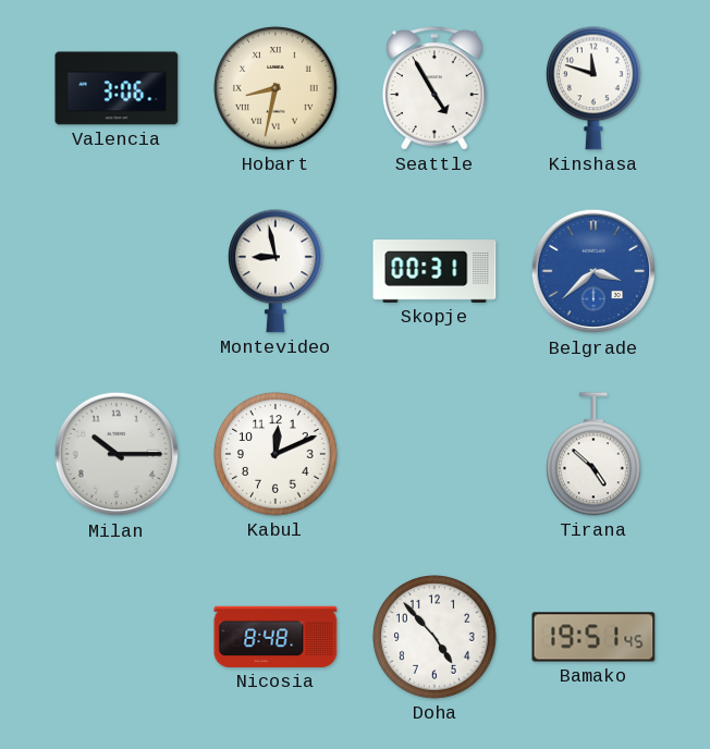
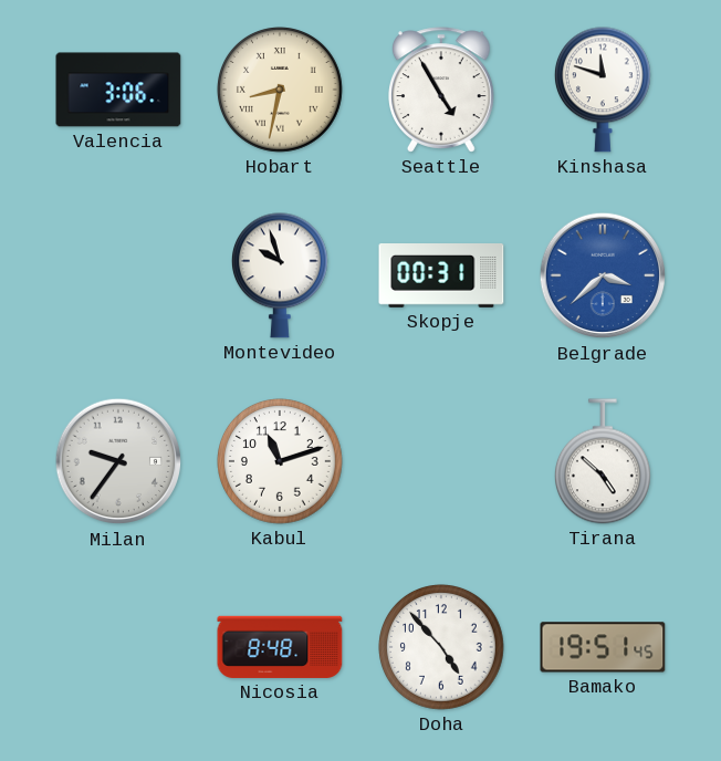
Montevideo: 8:58 -> 9:57 (280, 275)
Milan: 10:15 -> 9:36 (118, 461)
Kabul: 12:11 -> 11:12 (281, 462)
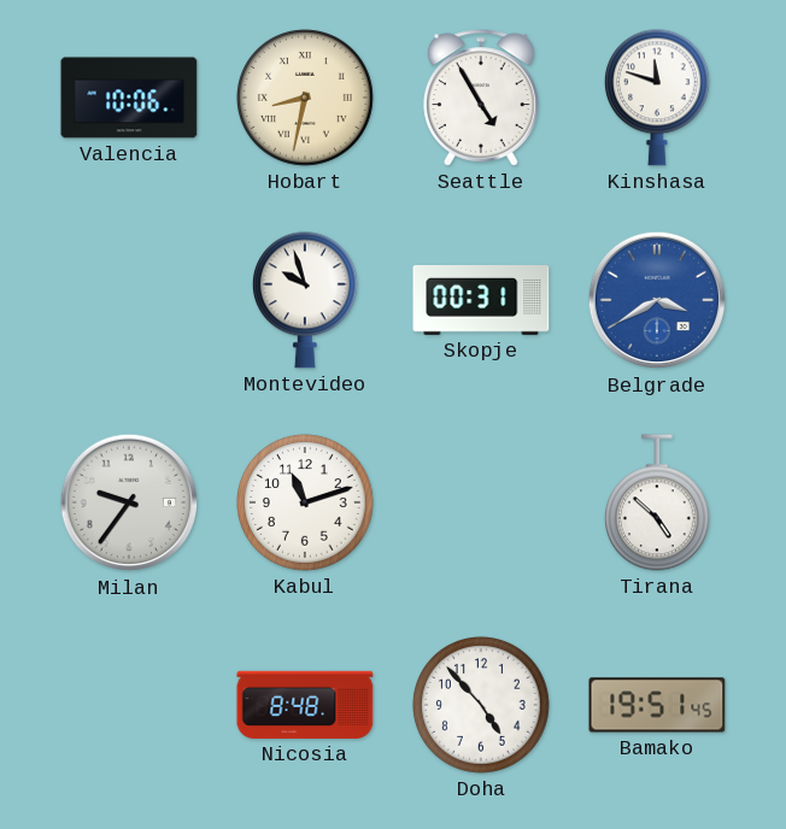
Valencia: 3:06 -> 10:06 (129, 98)
Belgrade: 3:38 -> 3:40 (657, 300)
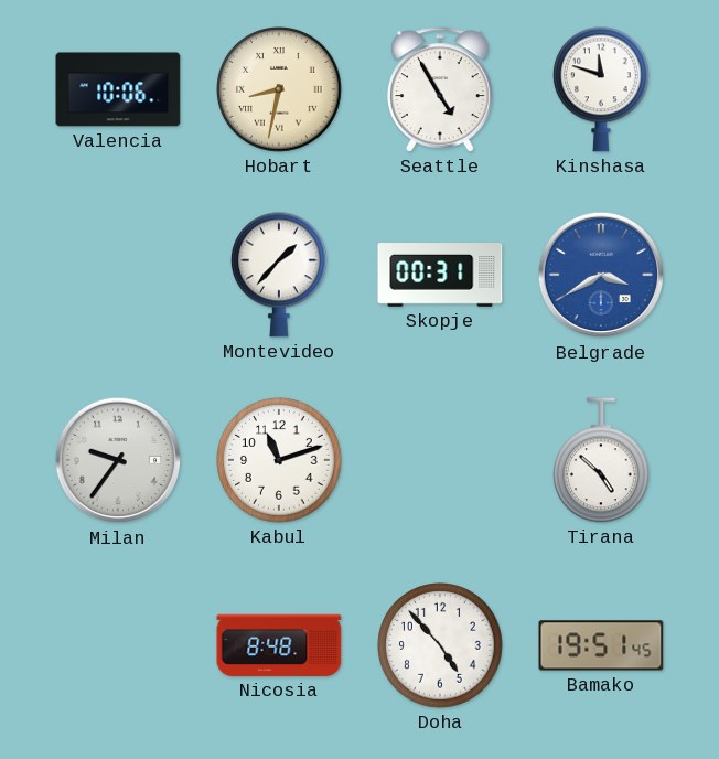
Montevideo: 9:57 -> 1:37 (279, 275)
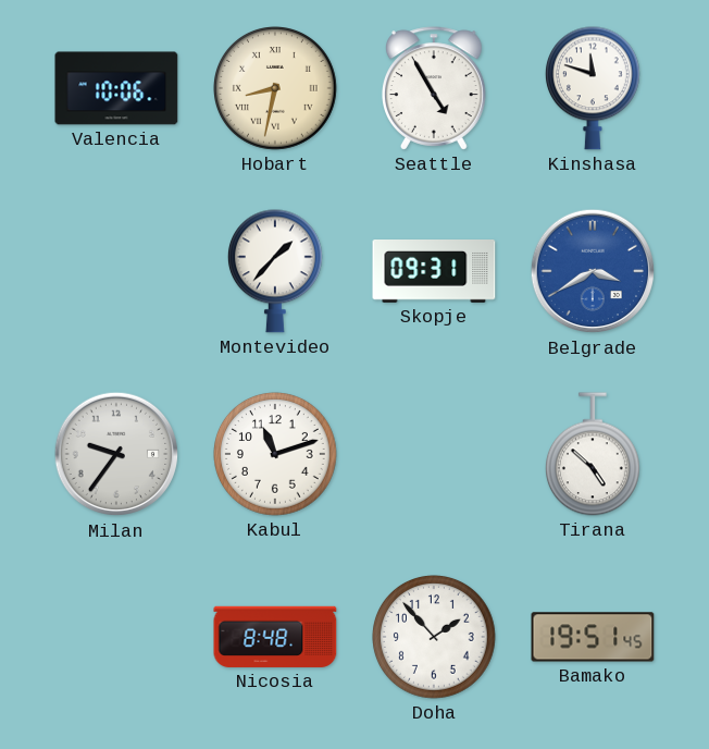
Skopje: 00:31 -> 09:31 (434, 272)
Doha: 4:53 -> 1:53 (435, 638)
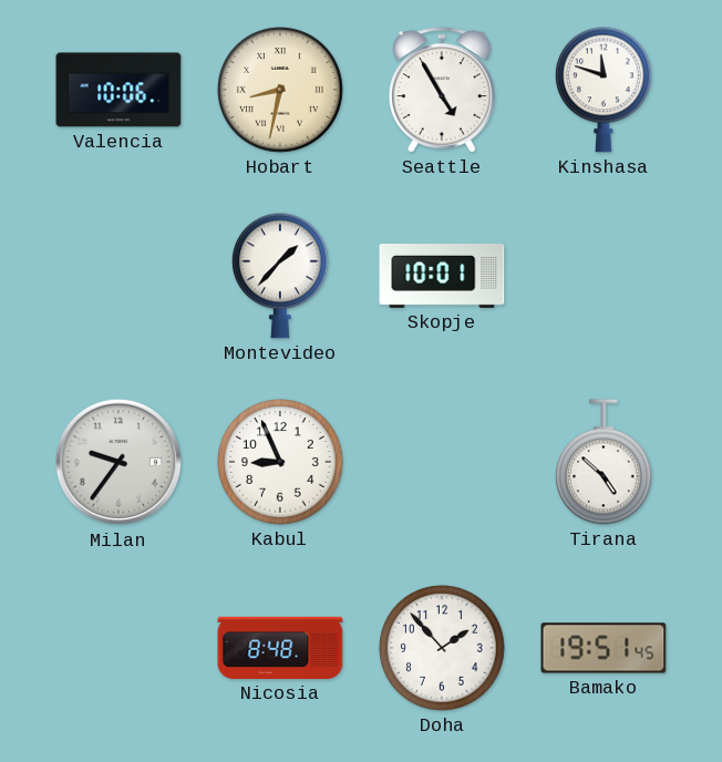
Skopje: 09:31 -> 10:01 (442, 277)
Belgrade: 3:40 -> none (593, 271)
Kabul: 11:12 -> 8:56 (281, 463)
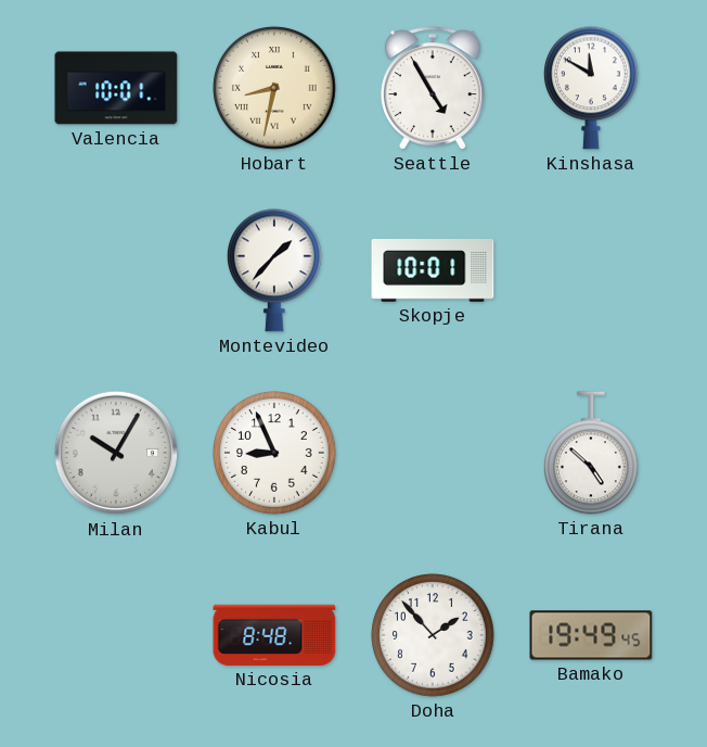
Valencia: 10:06 -> 10:01 (116, 88)
Kinshasa: 11:48 -> 11:50 (591, 88)
Milan: 9:36 -> 10:05 (116, 453)
Bamako: 19:51 -> 19:49 (591, 635)
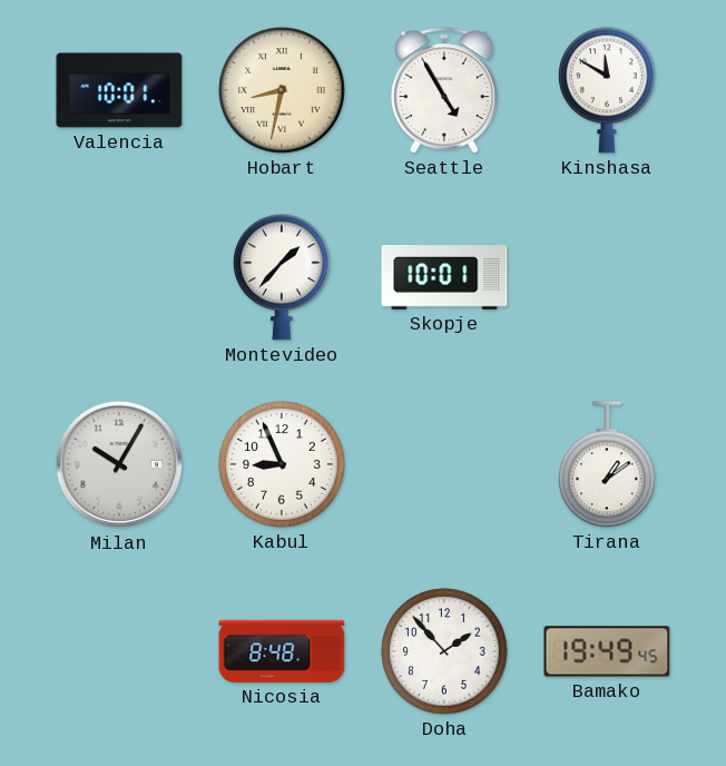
Tirana: 4:52 -> 1:09 (607, 464)
